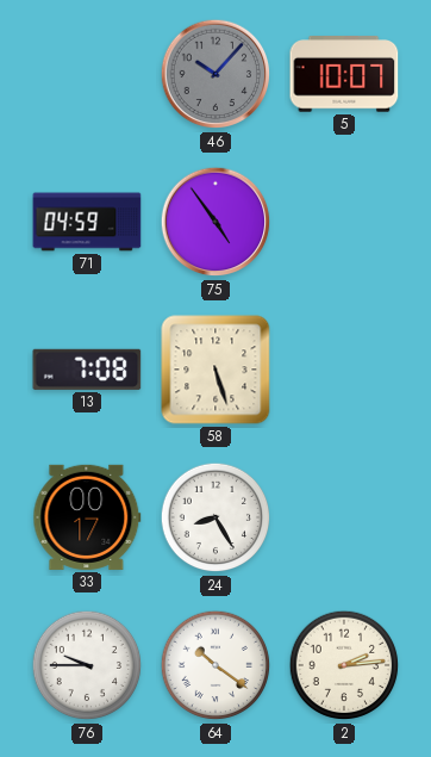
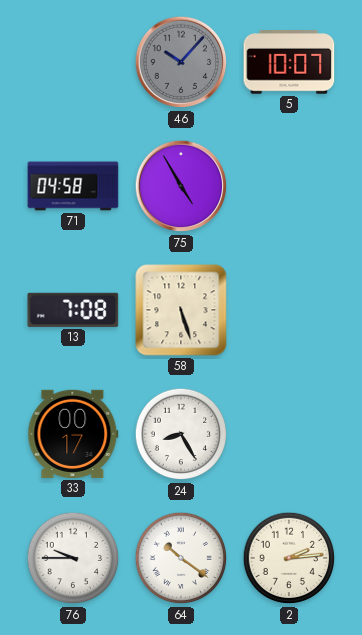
71: 04:59 -> 04:58 (73, 186)
75: 4:54 -> 4:55 (181, 186)
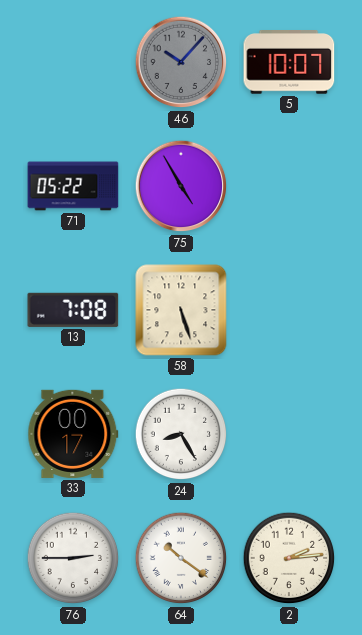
71: 04:58 -> 05:22 (73, 186)
76: 9:45 -> 2:45 (73, 558)
